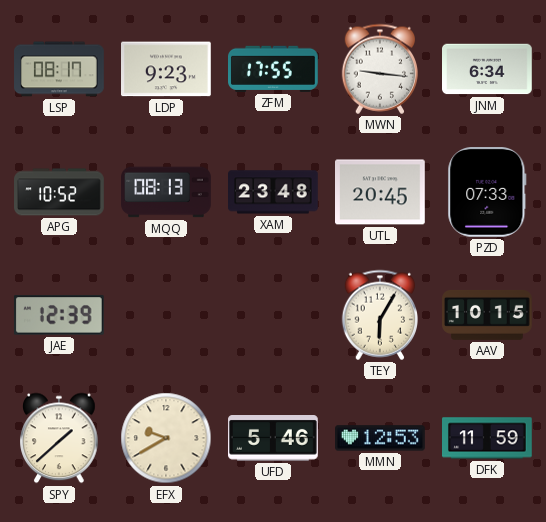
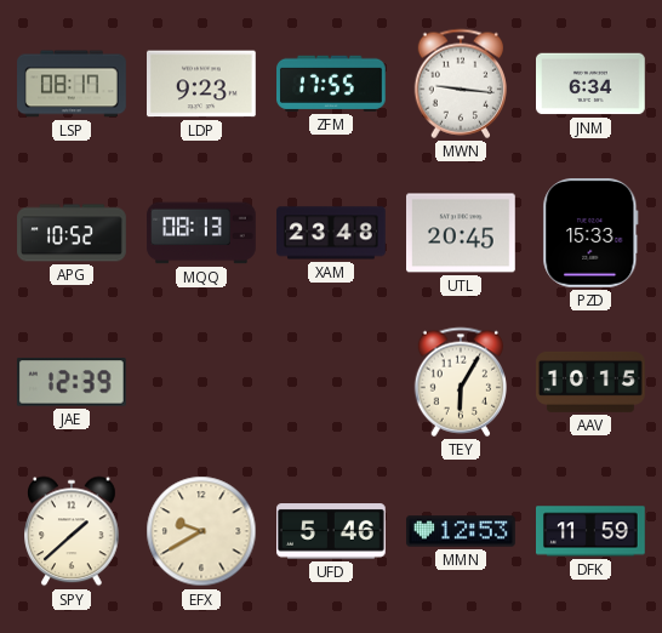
PZD: 07:33 -> 15:33 (590, 234)
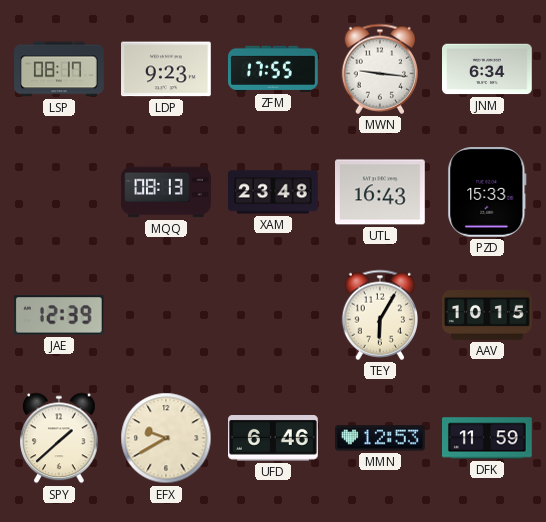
APG: 10:52 -> none (72, 233)
UTL: 20:45 -> 16:43 (381, 192)
UFD: 5:46 -> 6:46 (274, 439)
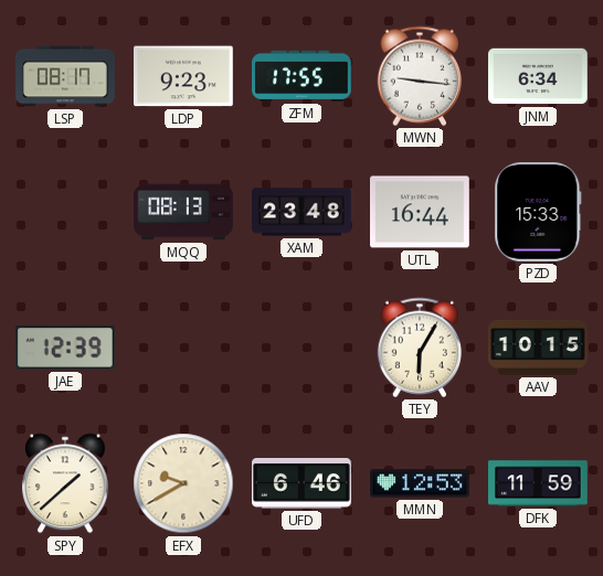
UTL: 16:43 -> 16:44 (421, 212)
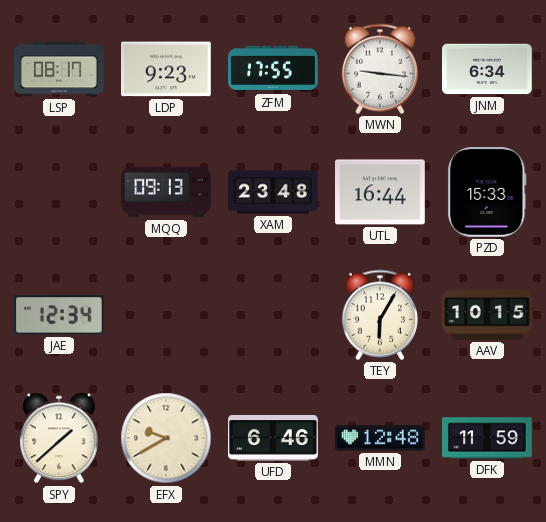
MQQ: 08:13 -> 09:13 (166, 192)
JAE: 12:39 -> 12:34 (59, 315)
MMN: 12:53 -> 12:48 (381, 438)
